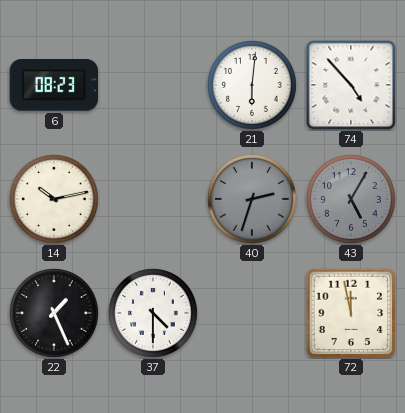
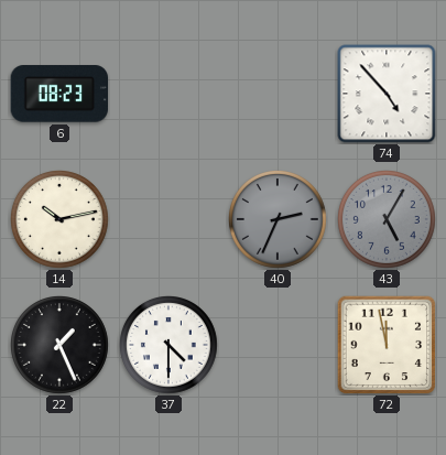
21: 6:01 -> none (253, 86)
40: 2:33 -> 2:34 (279, 220)
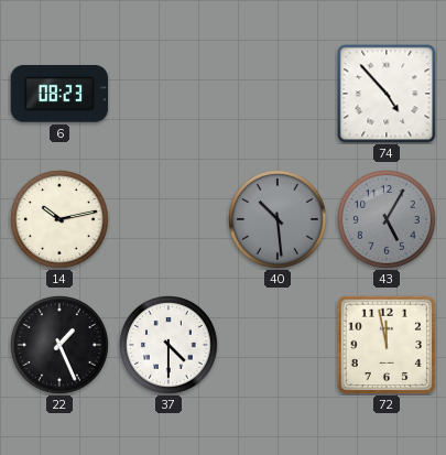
40: 2:34 -> 10:29 (279, 220)
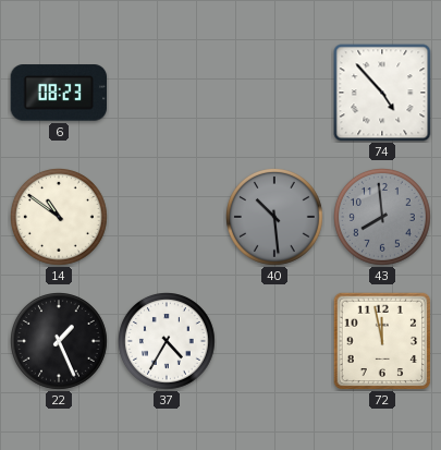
14: 10:13 -> 10:51 (60, 218)
43: 5:05 -> 7:59 (383, 218)
37: 4:30 -> 4:35 (168, 342)
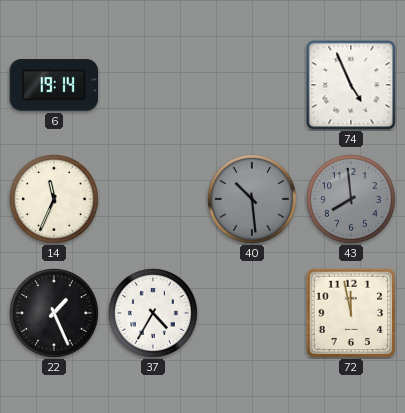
6: 08:23 -> 19:14 (54, 85)
74: 4:53 -> 4:56 (351, 85)
14: 10:51 -> 11:34 (55, 200)
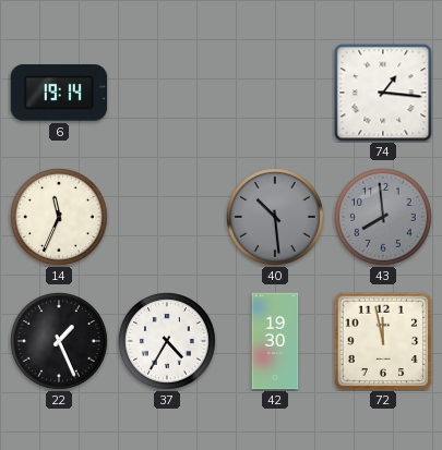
74: 4:56 -> 1:16 (383, 93)
42: none -> 19:30 (275, 341)
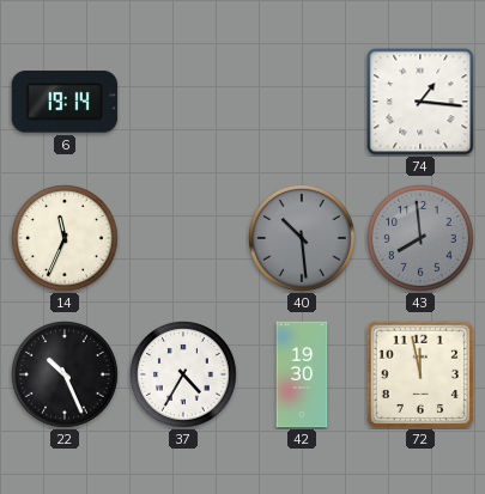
22: 1:26 -> 10:26 (66, 376)
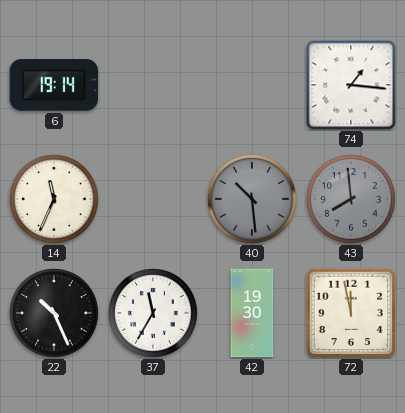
37: 4:35 -> 11:35 (154, 314)
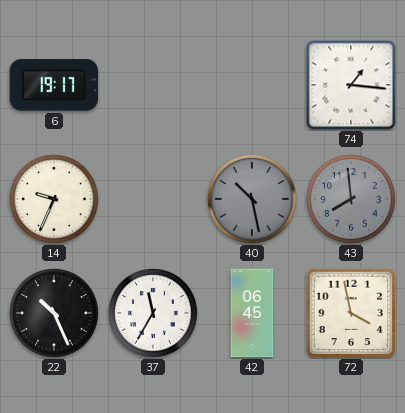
6: 19:14 -> 19:17 (54, 85)
14: 11:34 -> 9:34 (55, 200)
40: 10:29 -> 10:28 (253, 200)
42: 19:30 -> 06:45 (252, 313)
72: 11:58 -> 3:58 (351, 313)
